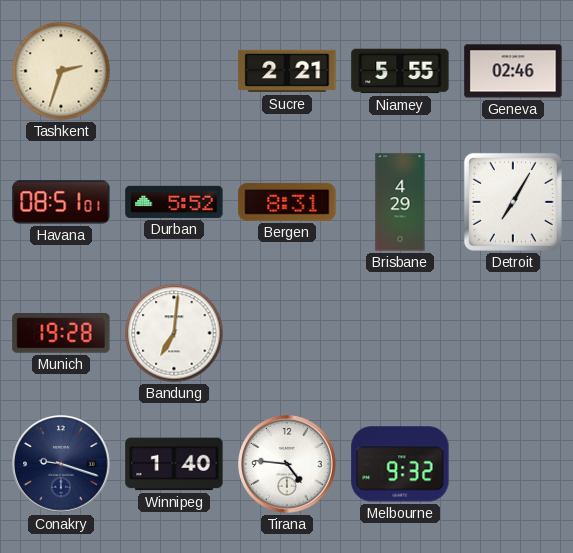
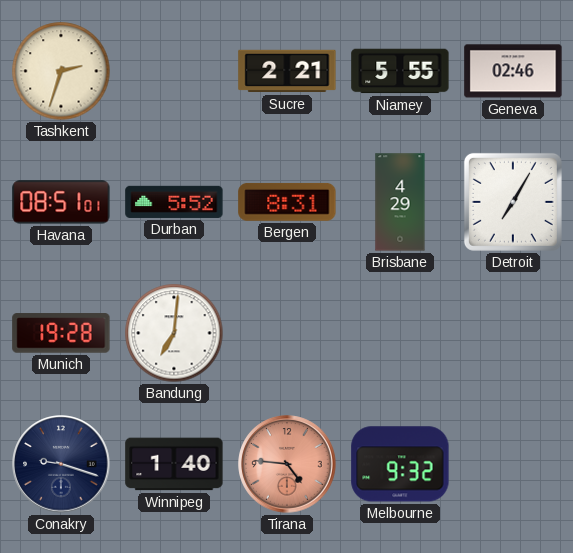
Tirana dial: white -> salmon (287, 464)
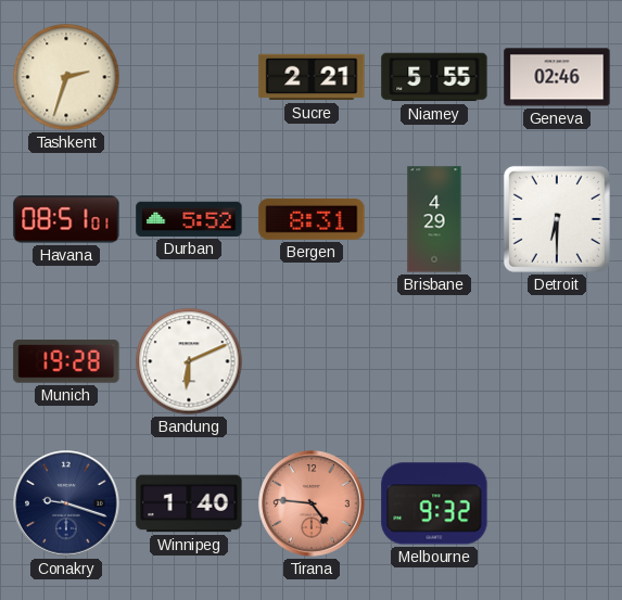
Detroit: 7:05 -> 6:30 (557, 219)
Bandung: 7:01 -> 6:11 (189, 361)
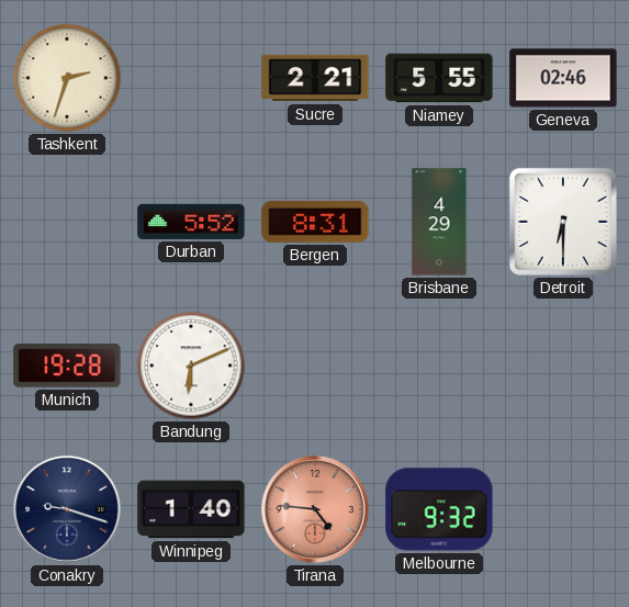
Havana: 08:51 -> none (66, 219)
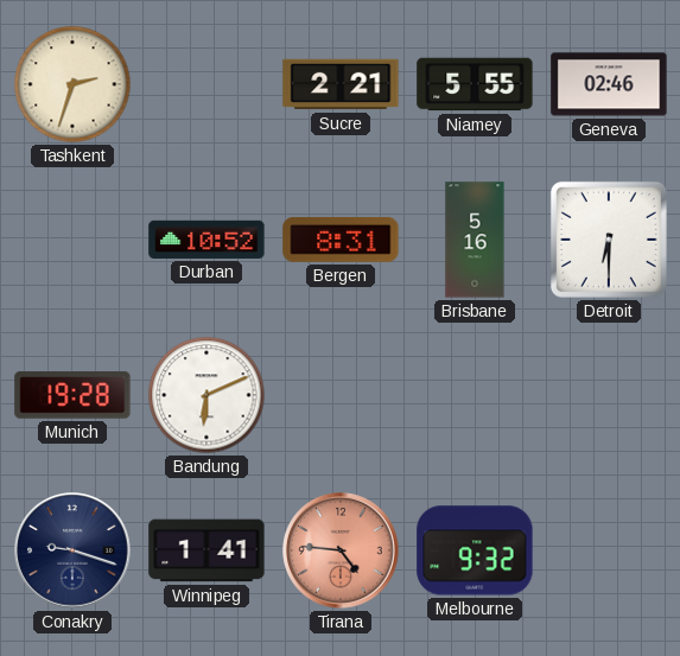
Durban: 5:52 -> 10:52 (206, 240)
Brisbane: 4:29 -> 5:16 (475, 240)
Winnipeg: 1:40 -> 1:41 (206, 550)
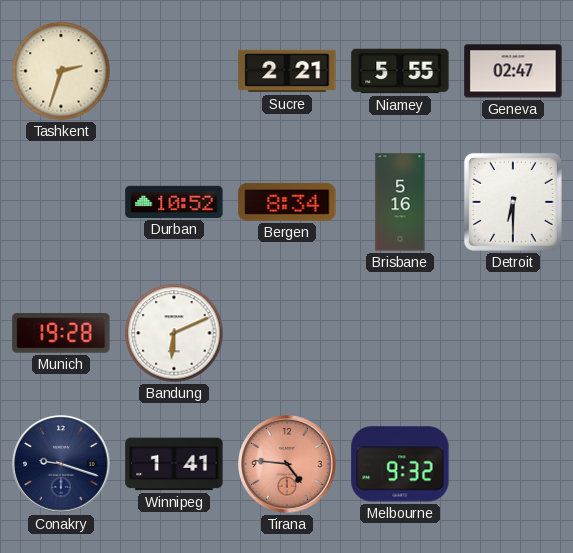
Geneva: 02:46 -> 02:47 (513, 71)
Bergen: 8:31 -> 8:34 (287, 202)
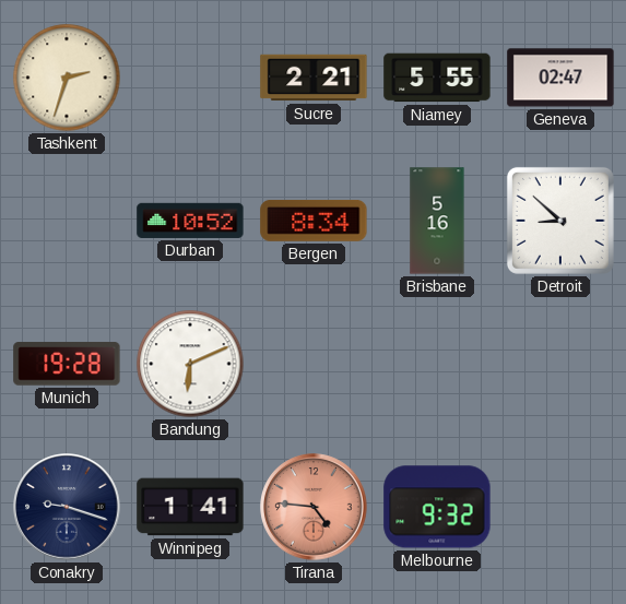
Detroit: 6:30 -> 8:52 (560, 221)
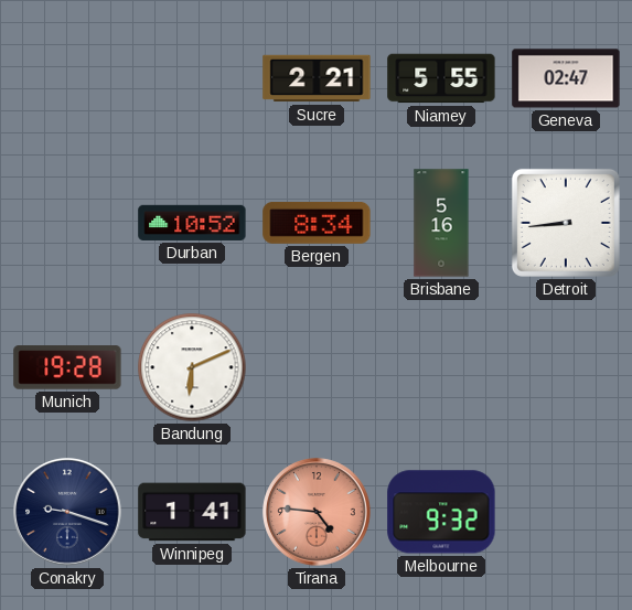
Tashkent: 2:33 -> none (67, 78)
Detroit: 8:52 -> 8:44 (566, 223)
